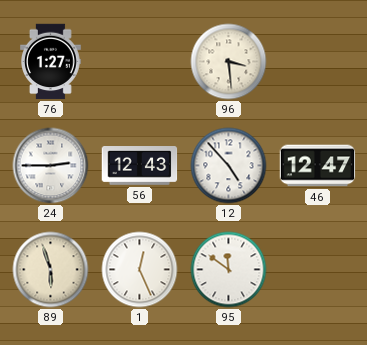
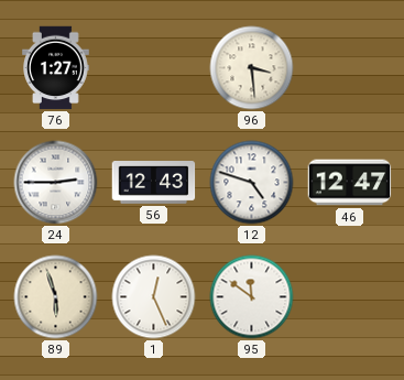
12: 4:53 -> 4:48 (252, 183)
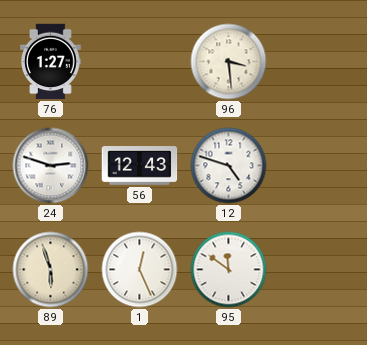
24: 2:45 -> 2:48 (51, 166)
46: 12:47 -> none (350, 183)
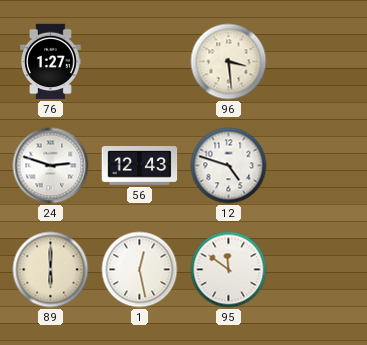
89: 5:57 -> 6:00 (51, 270)
1: 12:26 -> 12:28 (140, 270)
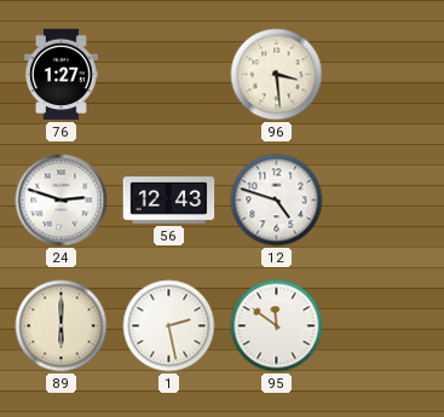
1: 12:28 -> 2:28 (169, 326)
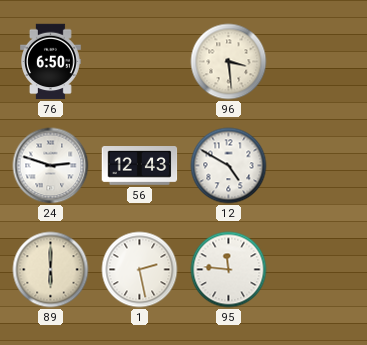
76: 1:27 -> 6:50 (51, 62)
12: 4:48 -> 4:50 (229, 166)
95: 11:51 -> 11:46 (229, 270)
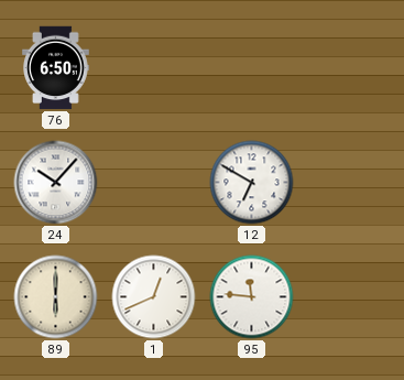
96: 3:29 -> none (229, 62)
24: 2:48 -> 10:07 (56, 183)
56: 12:43 -> none (140, 166)
12: 4:50 -> 6:50 (252, 183)
1: 2:28 -> 12:41 (154, 297)
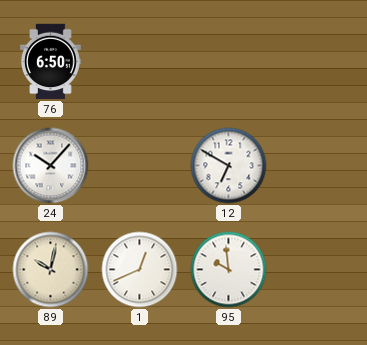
89: 6:00 -> 10:02 (51, 270)
95: 11:46 -> 9:59 (229, 270)
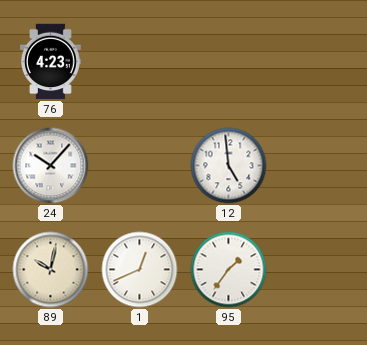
76: 6:50 -> 4:23 (51, 62)
12: 6:50 -> 4:59 (229, 166)
95: 9:59 -> 1:36 (229, 270)
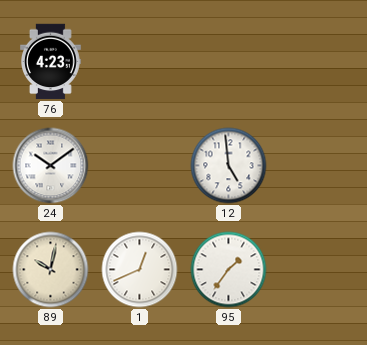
24: 10:07 -> 10:09 (51, 166)
